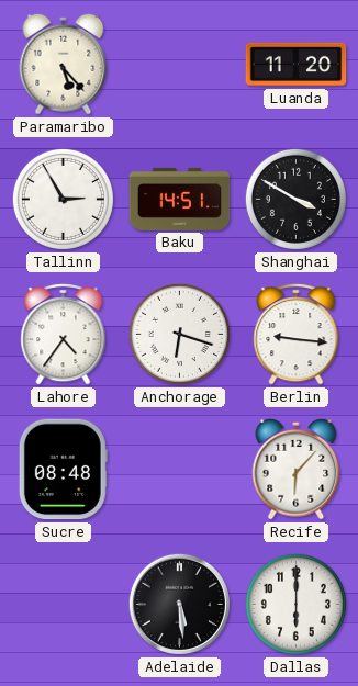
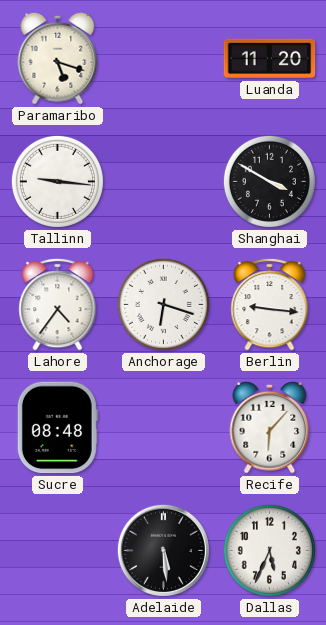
Paramaribo: 5:23 -> 5:18 (58, 58)
Tallinn: 2:55 -> 9:16 (57, 181)
Baku: 14:51 -> none (180, 199)
Dallas: 6:00 -> 5:34 (269, 550)
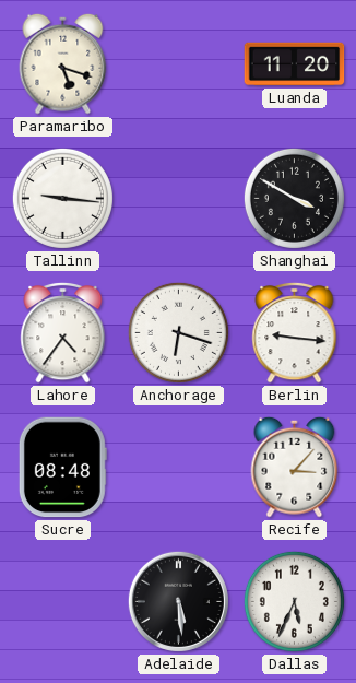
Recife: 6:07 -> 3:07 (295, 467)
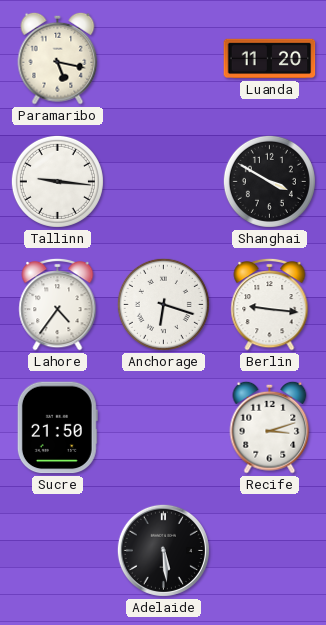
Paramaribo: 5:18 -> 5:17 (58, 58)
Sucre: 08:48 -> 21:50 (57, 428)
Recife: 3:07 -> 3:12 (270, 427)
Dallas: 5:34 -> none (294, 601)
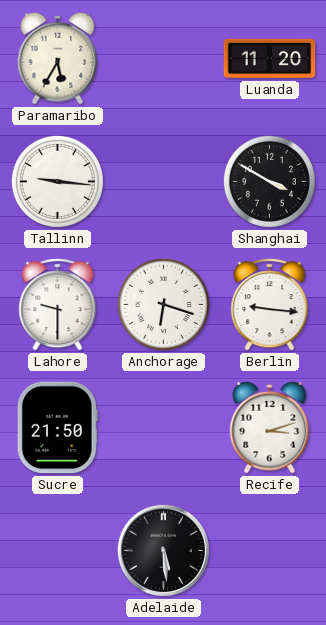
Paramaribo: 5:17 -> 5:35 (58, 58)
Lahore: 4:36 -> 9:30 (58, 304)
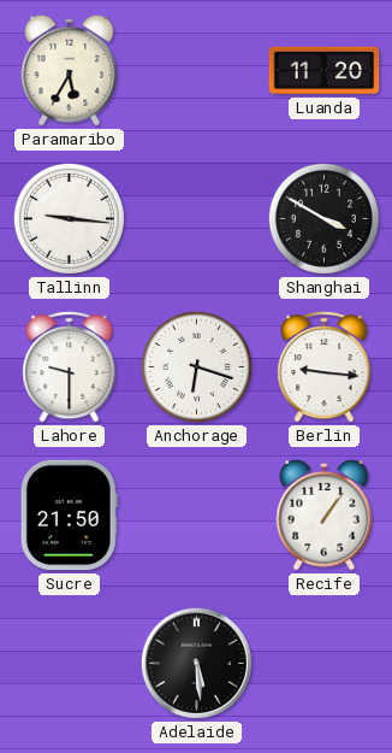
Recife: 3:12 -> 1:06 (325, 514)
